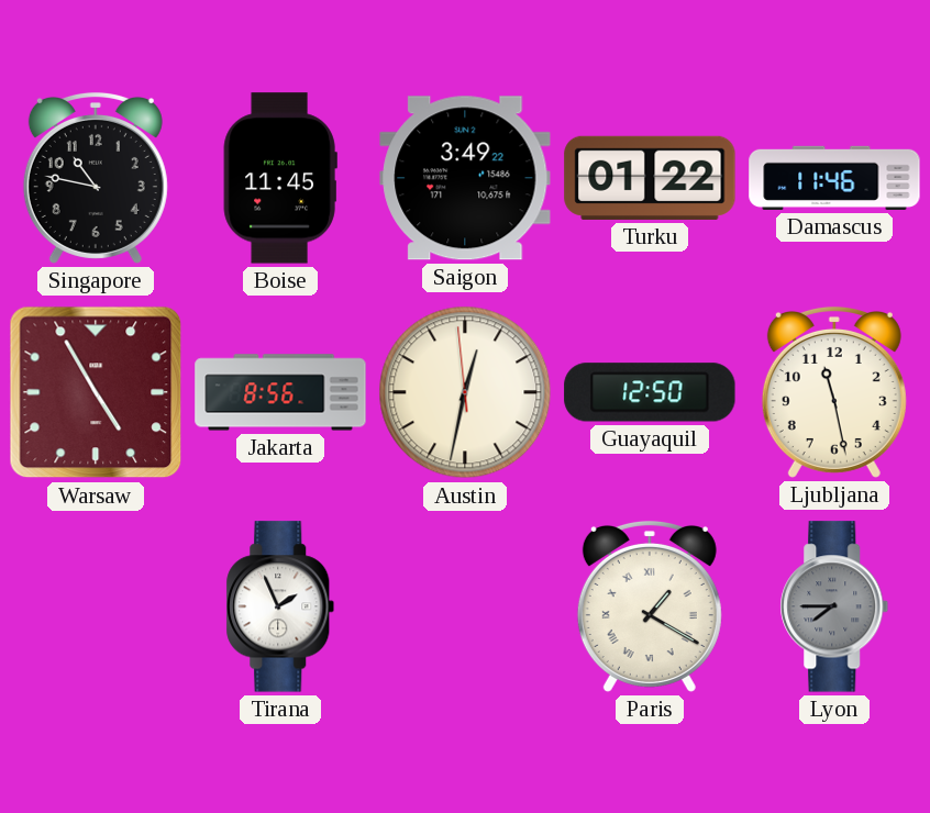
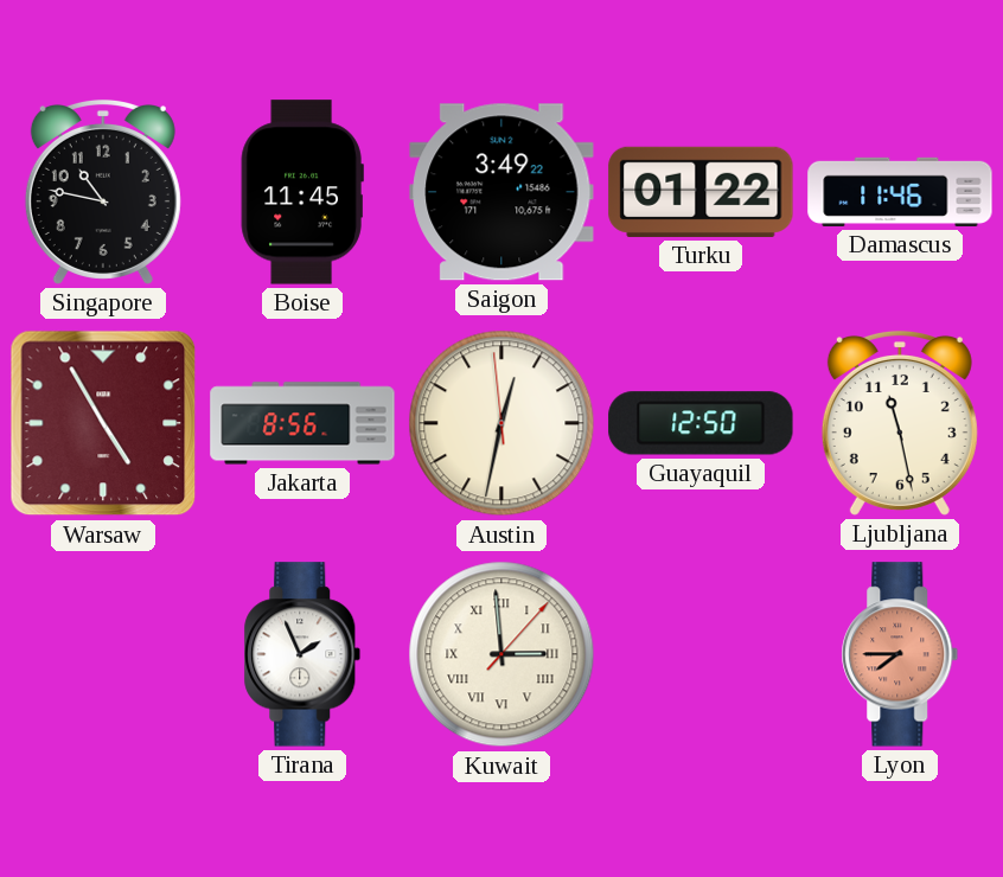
Kuwait: none -> 2:59 (502, 654)
Paris: 1:20 -> none (650, 606)
Lyon dial: grey -> salmon (900, 654)
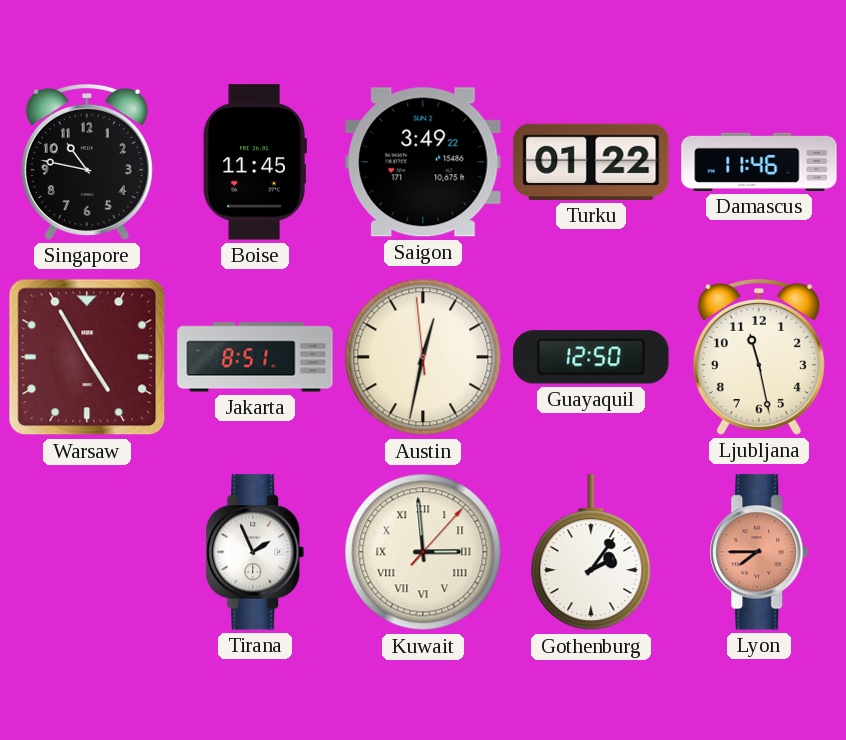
Jakarta: 8:56 -> 8:51 (255, 357)
Gothenburg: none -> 2:06 (591, 553)
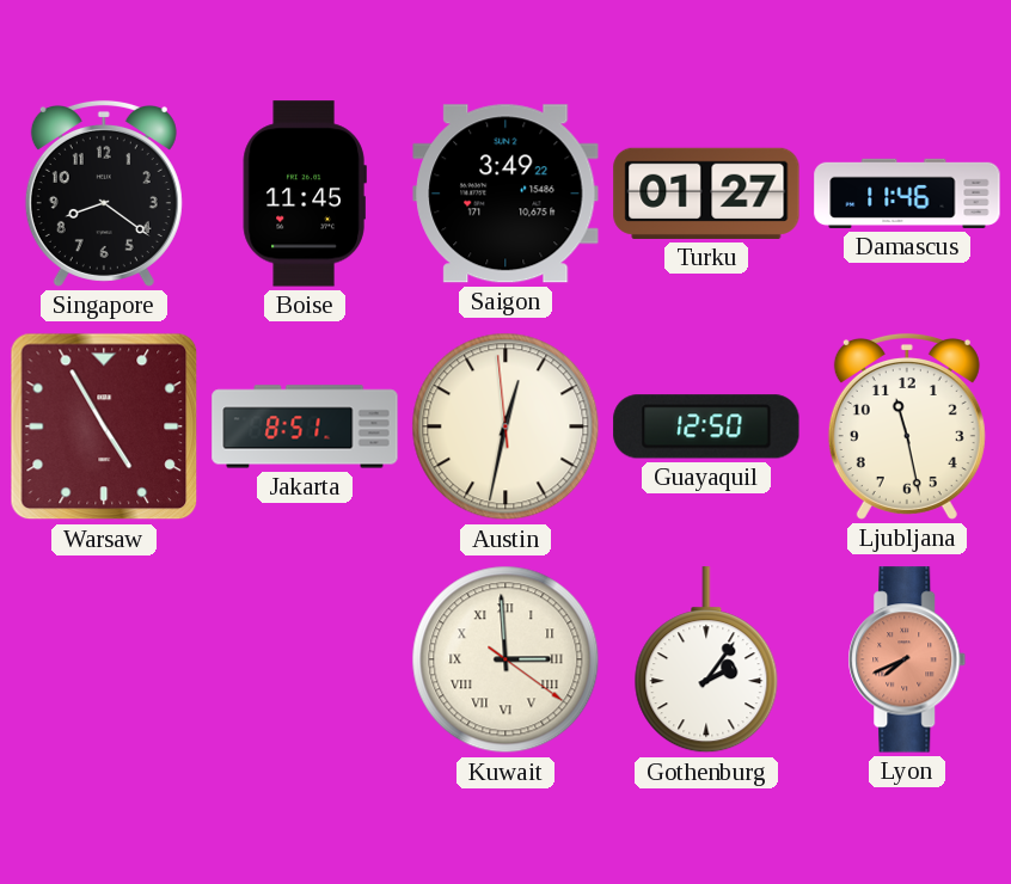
Singapore: 10:47 -> 8:21 (104, 194)
Turku: 01:22 -> 01:27 (706, 194)
Tirana: 1:56 -> none (255, 552)
Kuwait: 2:59:07 -> 2:59:21 (505, 659)
Lyon: 7:45 -> 7:41 (907, 659)
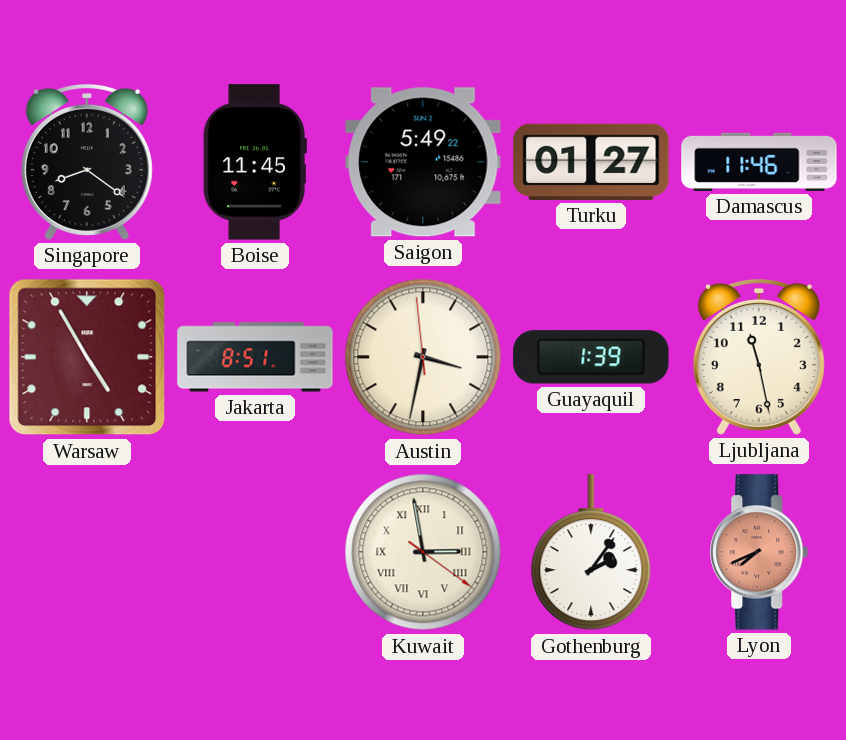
Saigon: 3:49 -> 5:49 (423, 162)
Austin: 12:31 -> 3:31 (423, 357)
Guayaquil: 12:50 -> 1:39 (591, 357)
Kuwait: 2:59 -> 2:58 (423, 552)
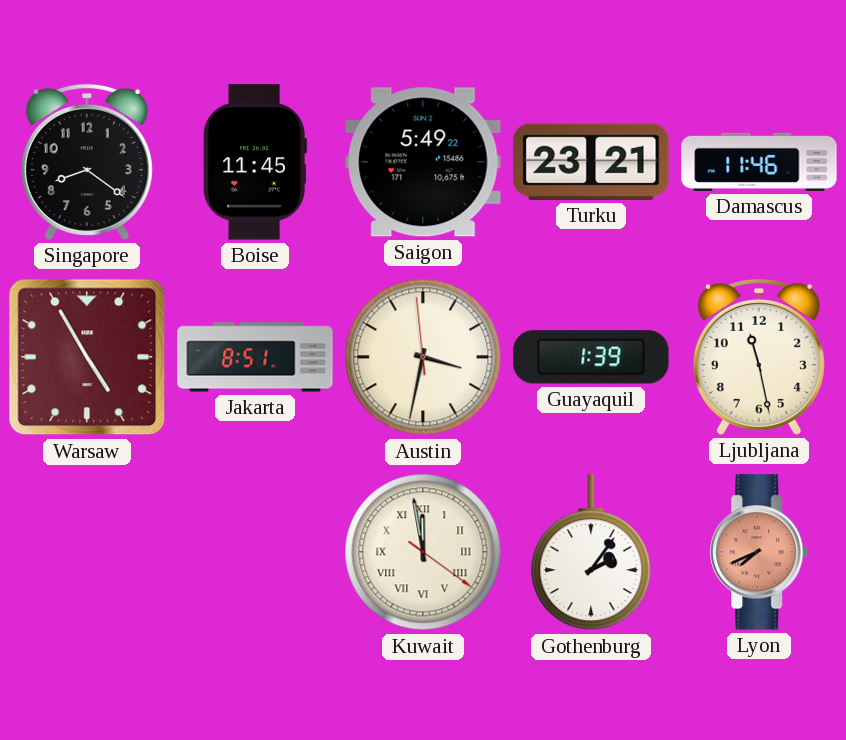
Turku: 01:27 -> 23:21 (591, 162)
Kuwait: 2:58 -> 11:58 (423, 552)
